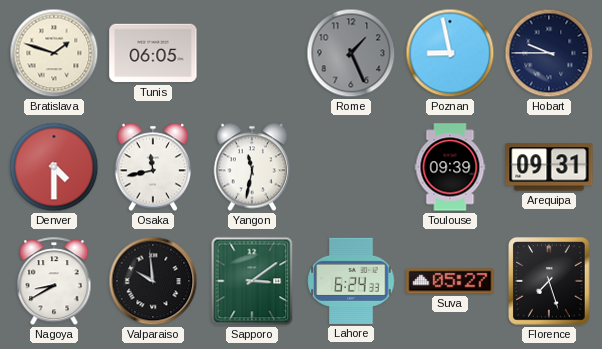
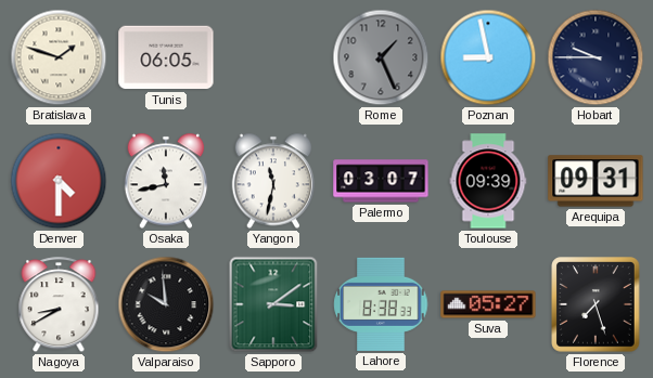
Palermo: none -> 03:07 (381, 181)
Lahore: 6:24 -> 8:38 (381, 304)
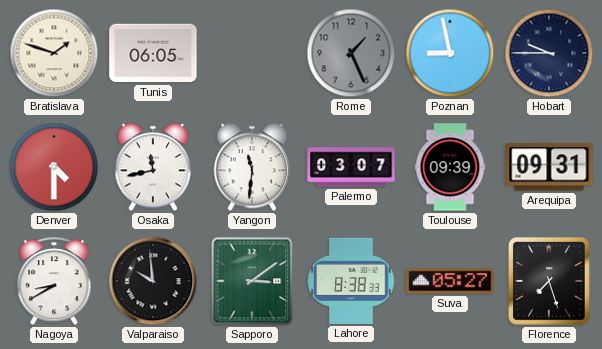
Yangon: 11:32 -> 11:31 (252, 167)
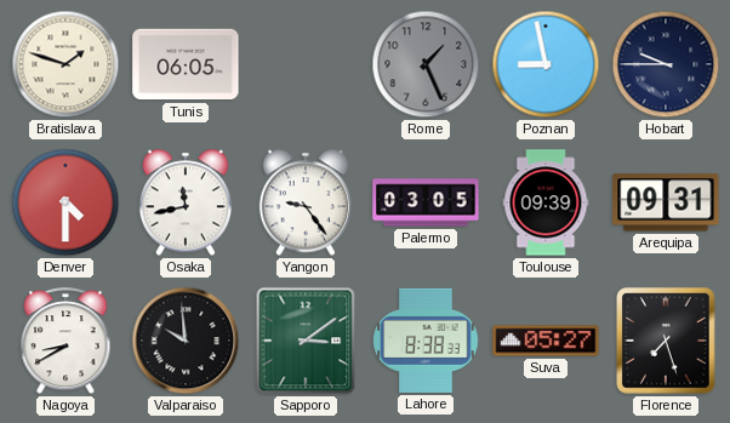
Yangon: 11:31 -> 9:24 (306, 202)
Palermo: 03:07 -> 03:05 (426, 202)
